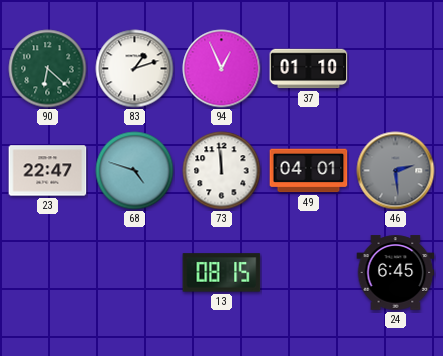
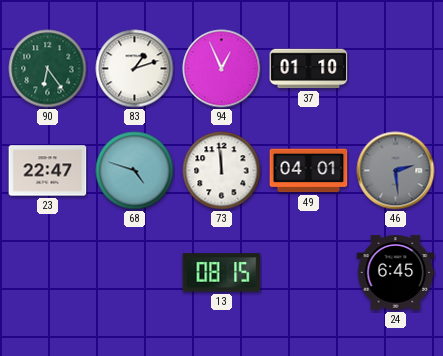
90: 6:22 -> 6:24 (48, 69)
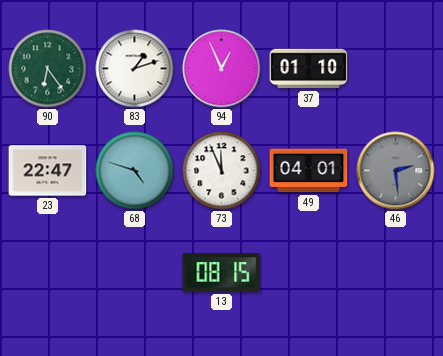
73: 11:59 -> 11:56 (222, 171)
24: 6:45 -> none (396, 273)
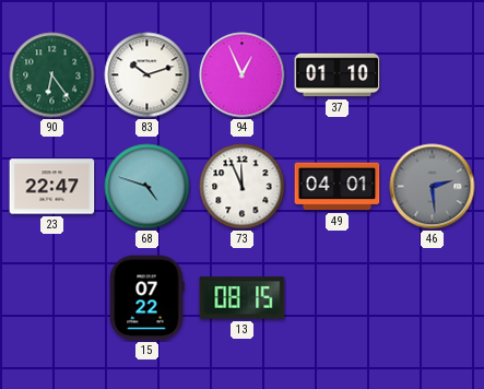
83: 1:12 -> 10:12 (147, 75)
15: none -> 07:22 (146, 298)
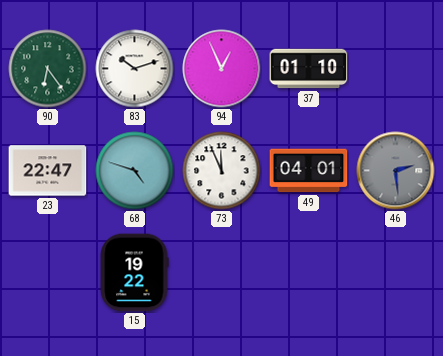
15: 07:22 -> 19:22 (134, 273)
13: 08:15 -> none (243, 298)
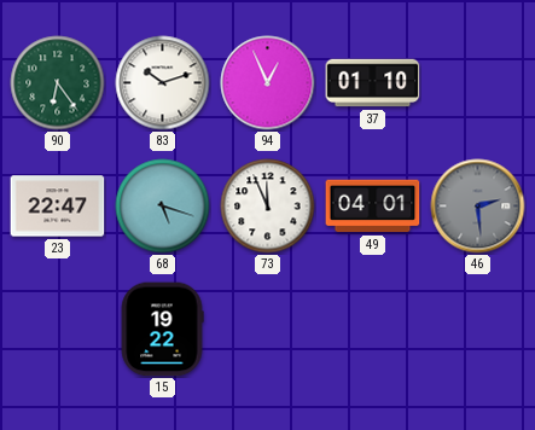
68: 4:48 -> 5:18 (163, 207)
